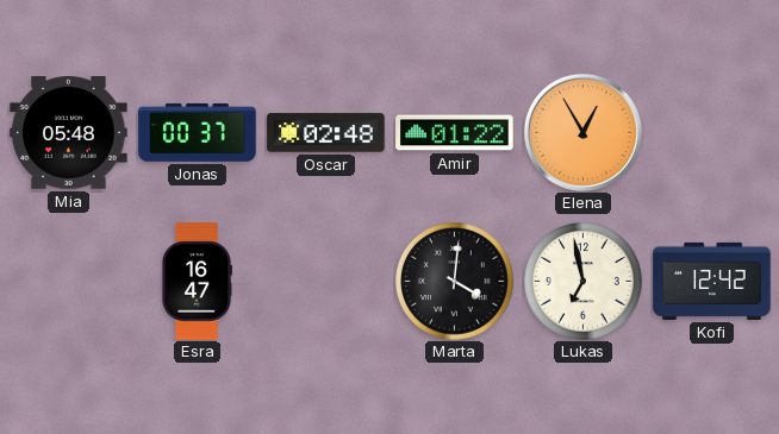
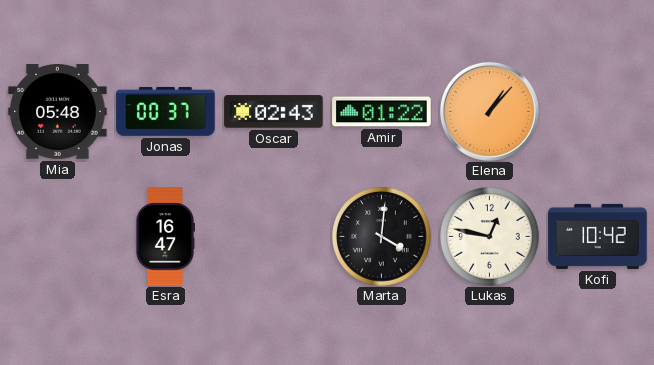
Oscar: 02:48 -> 02:43 (274, 112)
Elena: 12:55 -> 1:07 (489, 111)
Lukas: 6:58 -> 12:47 (490, 237)
Kofi: 12:42 -> 10:42 (598, 236)
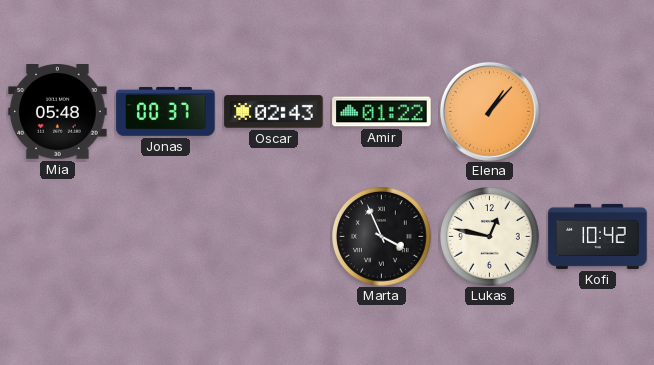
Esra: 16:47 -> none (164, 237)
Marta: 4:01 -> 3:56 (382, 237)
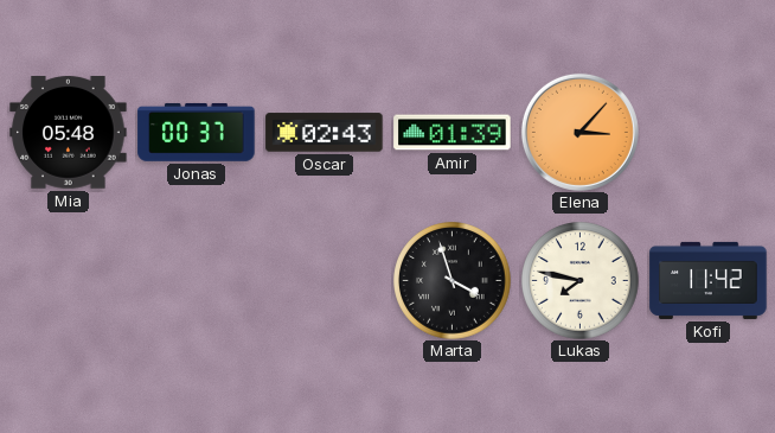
Amir: 01:22 -> 01:39 (453, 133)
Elena: 1:07 -> 3:07 (579, 132)
Marta: 3:56 -> 3:57 (453, 281)
Lukas: 12:47 -> 7:47 (581, 281)
Kofi: 10:42 -> 11:42 (709, 280)
